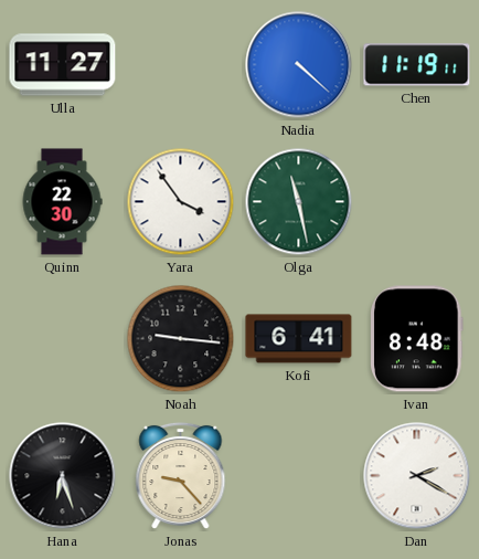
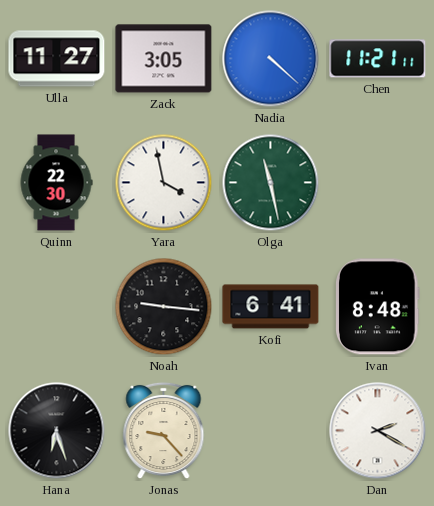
Zack: none -> 3:05 (164, 59)
Chen: 11:19 -> 11:21 (378, 59)
Yara: 3:54 -> 3:58 (164, 183)
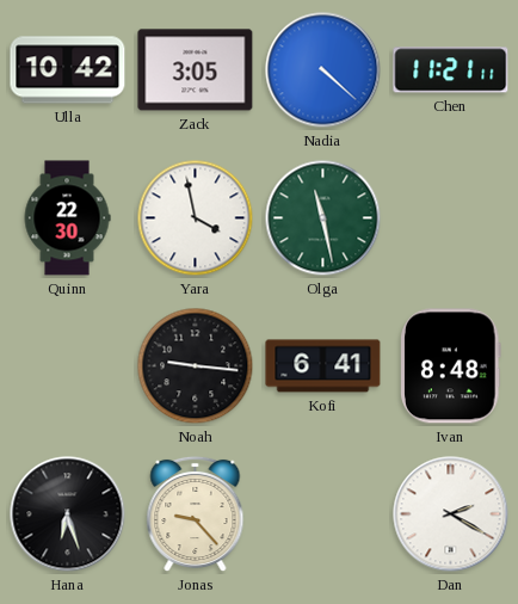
Ulla: 11:27 -> 10:42 (68, 70)
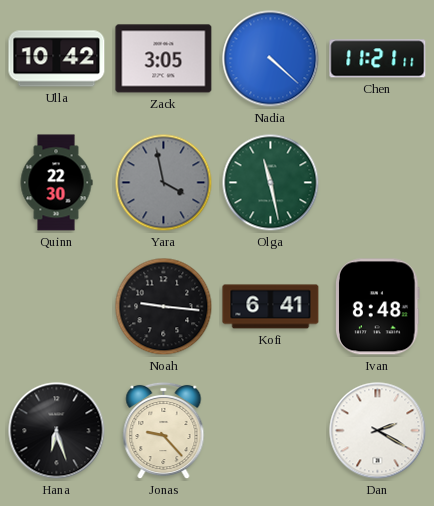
Yara dial: white -> grey (164, 183)
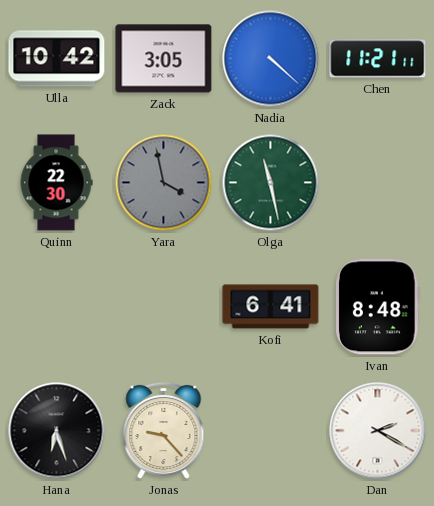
Noah: 9:16 -> none (164, 307)
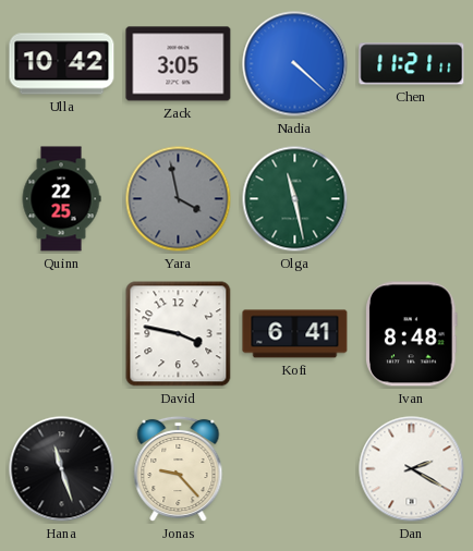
Quinn: 22:30 -> 22:25 (61, 199)
David: none -> 3:47 (179, 334)
Hana: 6:27 -> 11:27 (62, 469)
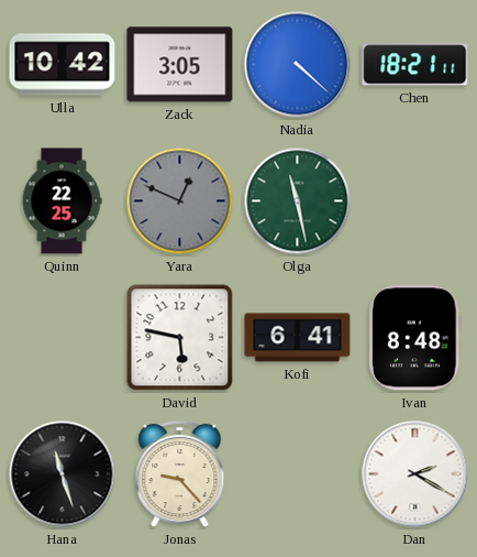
Chen: 11:21 -> 18:21 (415, 65)
Yara: 3:58 -> 12:49 (180, 201)
David: 3:47 -> 5:47 (180, 338)
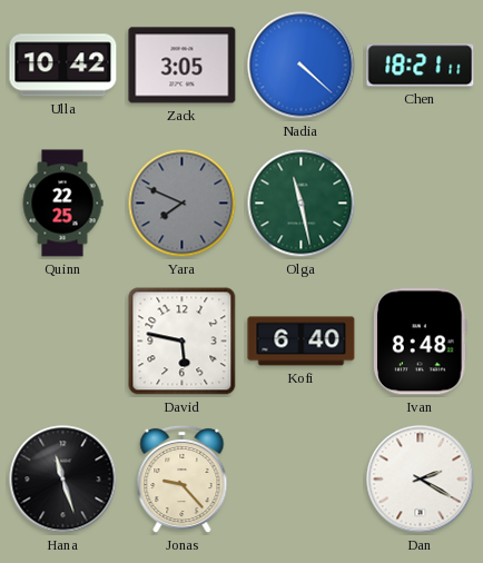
Yara: 12:49 -> 7:49 (183, 204)
Kofi: 6:41 -> 6:40 (302, 342)
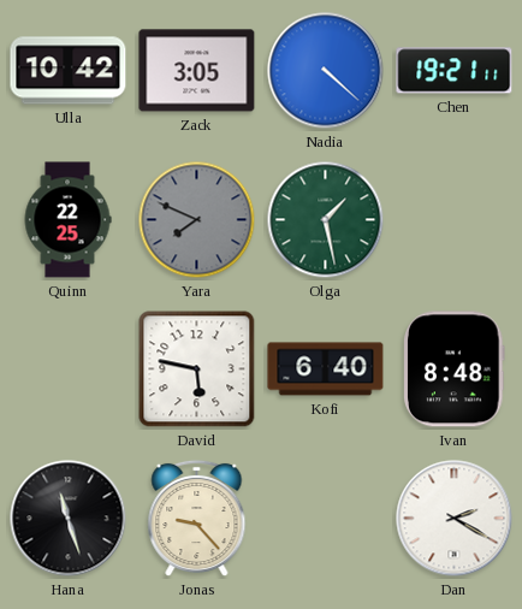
Chen: 18:21 -> 19:21 (455, 71)
Olga: 11:28 -> 1:28 (326, 220)
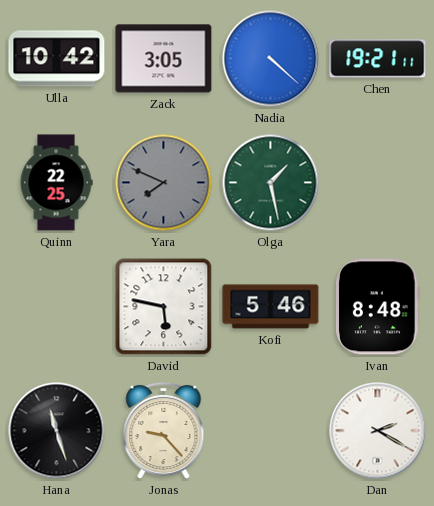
Kofi: 6:40 -> 5:46 (271, 307)
